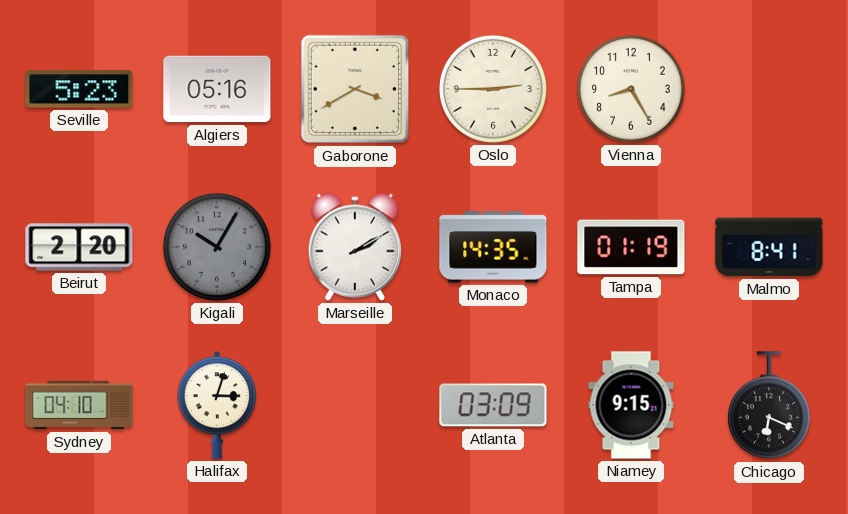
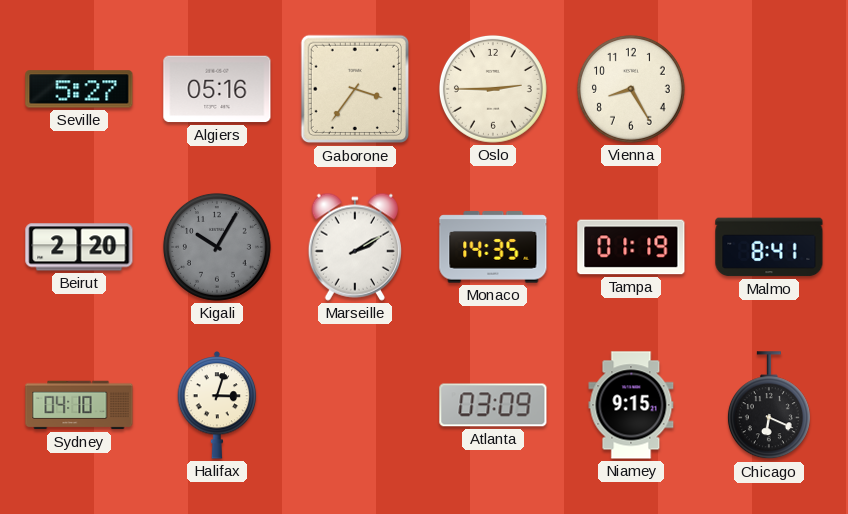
Seville: 5:23 -> 5:27 (79, 89)
Gaborone: 3:40 -> 3:36 (355, 89)
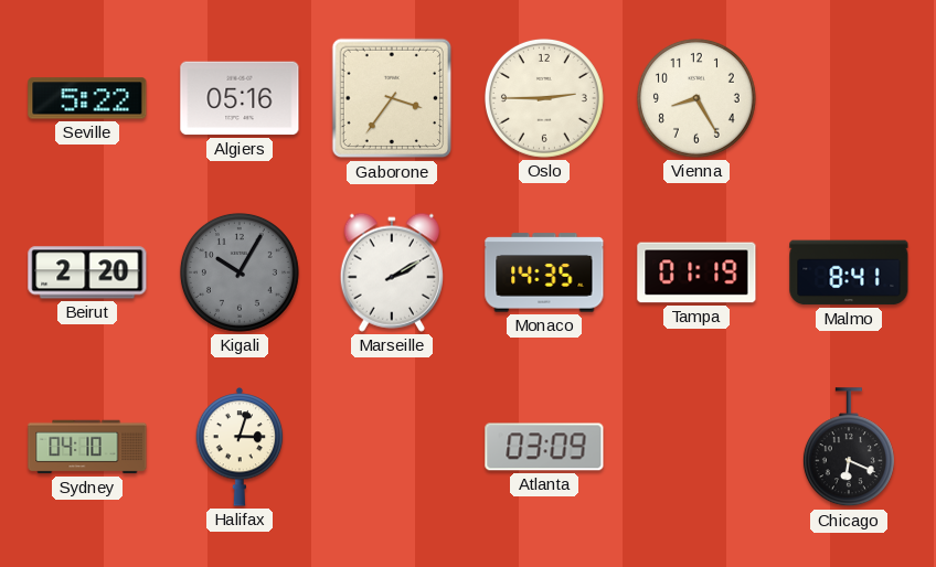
Seville: 5:27 -> 5:22 (87, 98)
Niamey: 9:15 -> none (631, 405)
